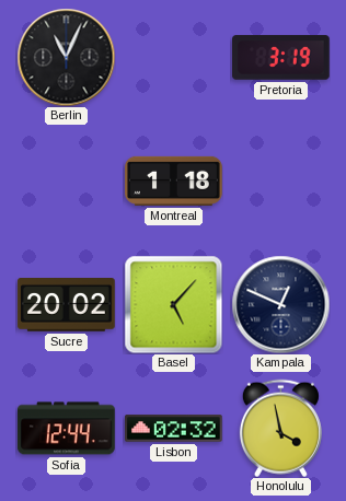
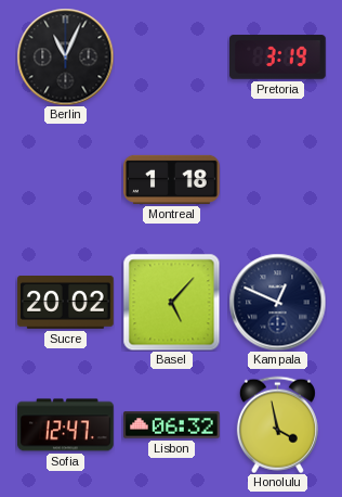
Sofia: 12:44 -> 12:47 (66, 425)
Lisbon: 02:32 -> 06:32 (172, 425)
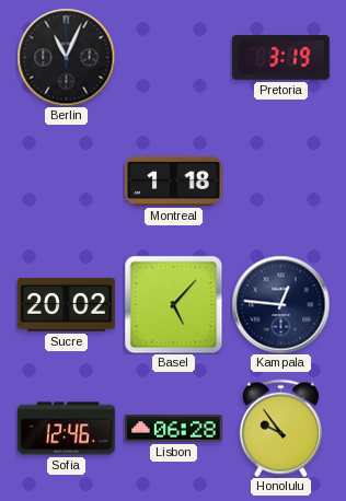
Kampala: 12:49 -> 12:46 (280, 304)
Sofia: 12:47 -> 12:46 (67, 429)
Lisbon: 06:32 -> 06:28 (174, 429)
Honolulu: 3:58 -> 9:54 (280, 428)
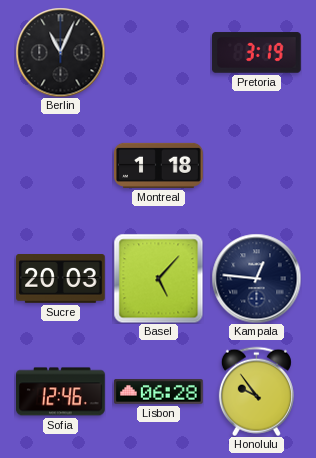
Sucre: 20:02 -> 20:03 (61, 279)
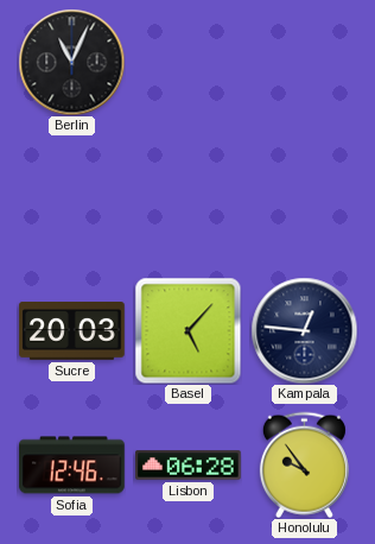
Pretoria: 3:19 -> none (257, 53)
Montreal: 1:18 -> none (159, 165)
